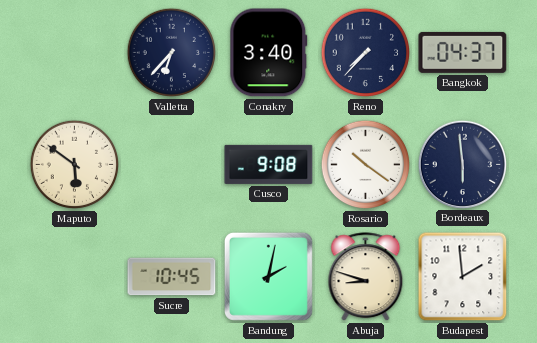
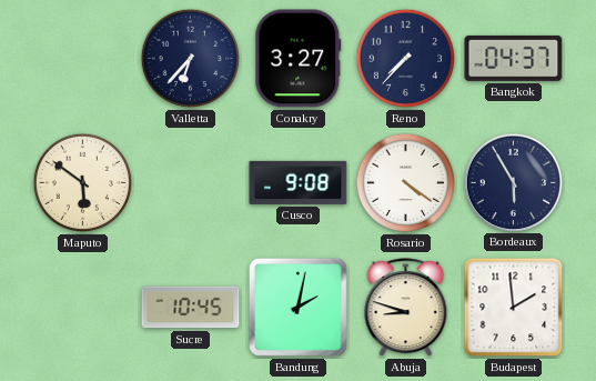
Conakry: 3:40 -> 3:27 (299, 59)
Rosario: 10:21 -> 4:21 (406, 183)
Bordeaux: 5:59 -> 5:55 (513, 182)
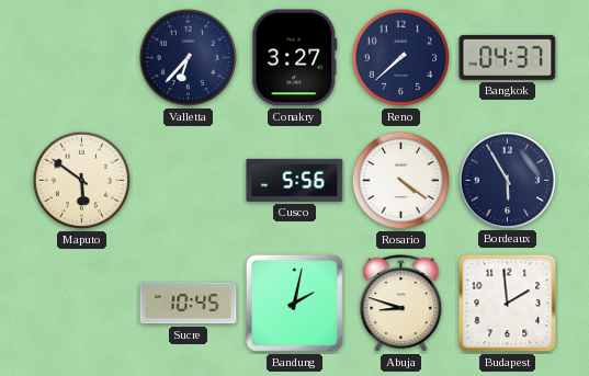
Reno: 7:37 -> 7:38 (401, 58)
Cusco: 9:08 -> 5:56 (295, 180)
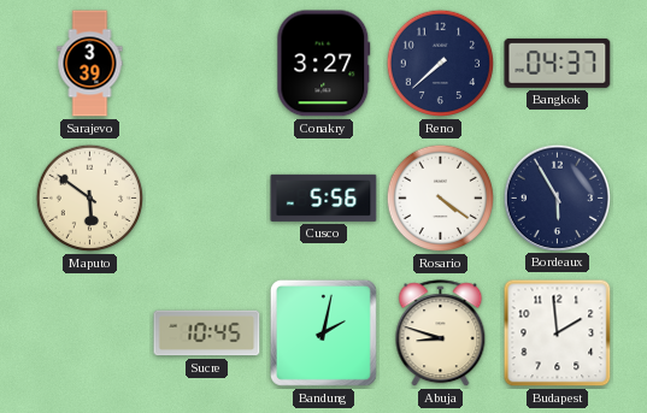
Sarajevo: none -> 3:39 (90, 64)
Valletta: 6:37 -> none (189, 58)
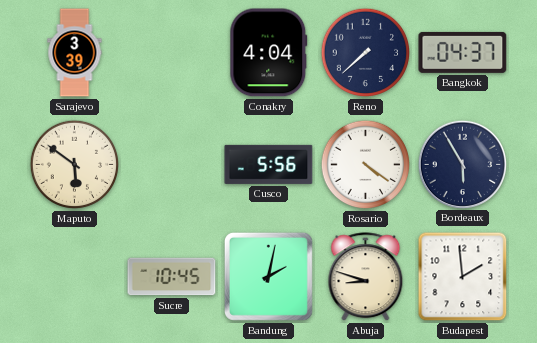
Conakry: 3:27 -> 4:04 (269, 53)
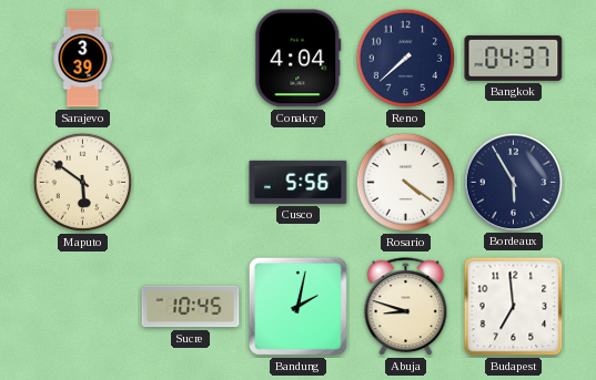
Budapest: 1:59 -> 6:59 (514, 307)
